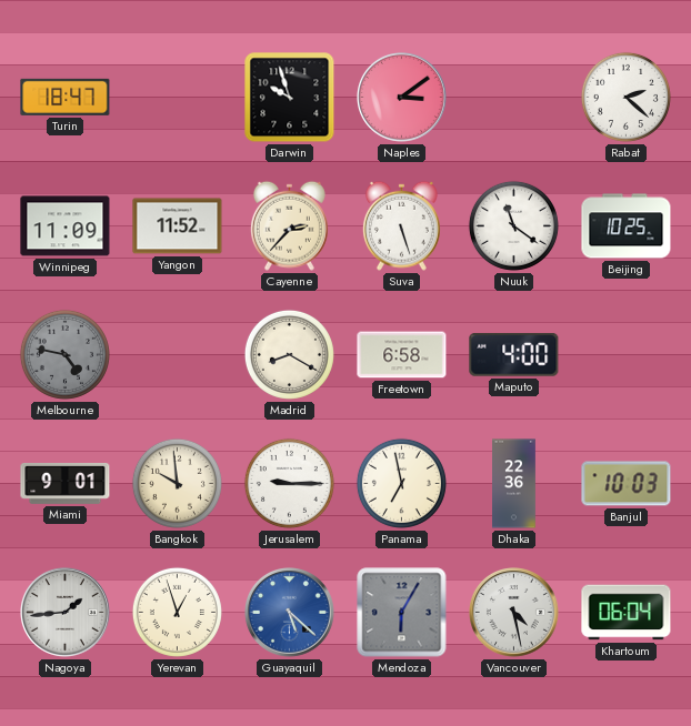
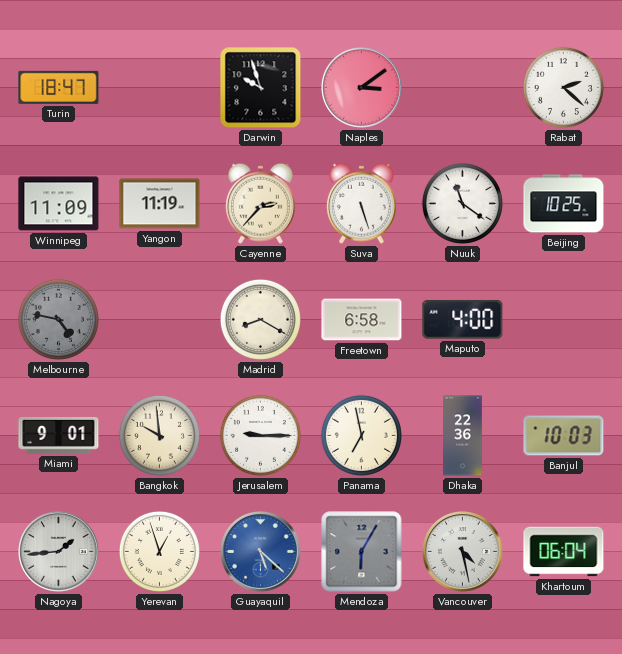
Yangon: 11:52 -> 11:19 (160, 204)
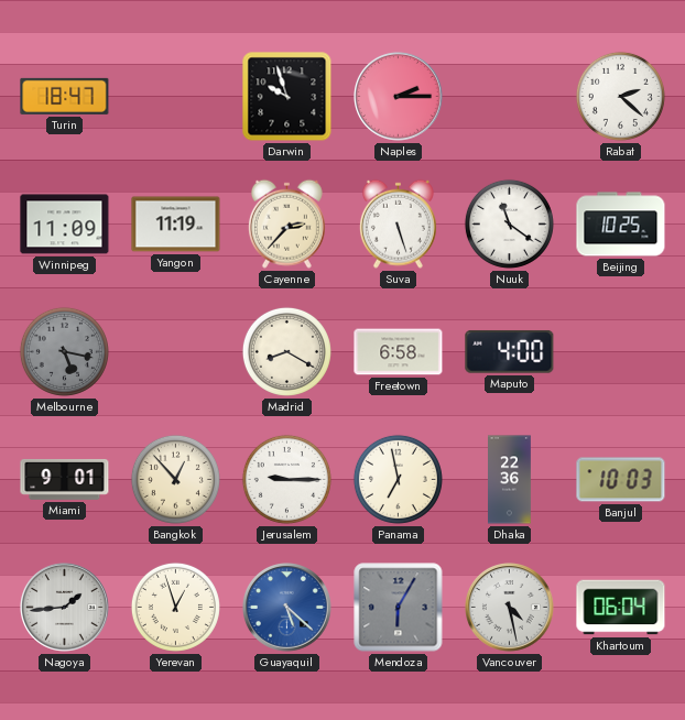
Naples: 3:09 -> 2:15 (399, 97)
Melbourne: 4:47 -> 5:17 (64, 351)
Bangkok: 9:59 -> 12:53 (175, 479)
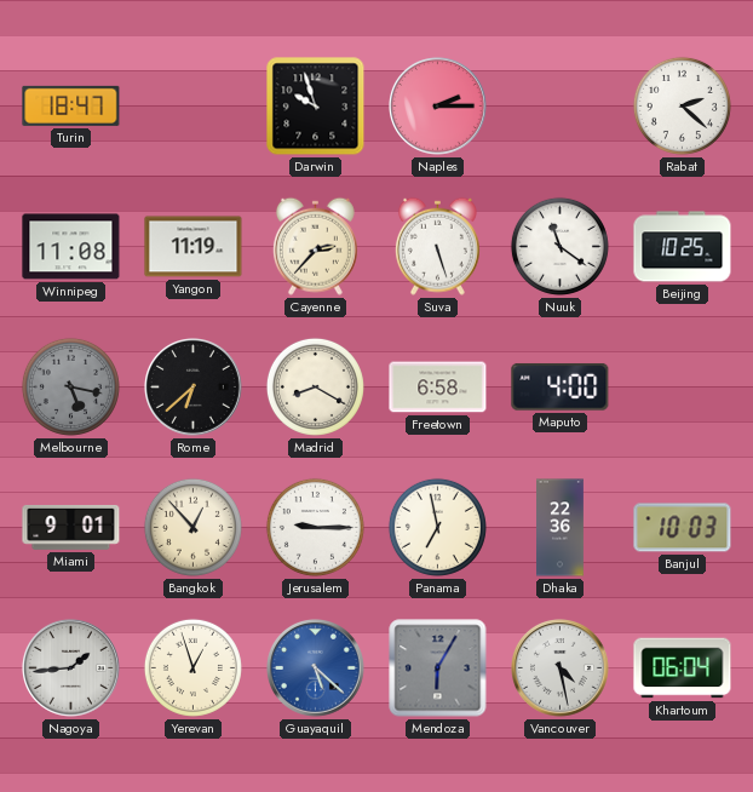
Winnipeg: 11:09 -> 11:08 (71, 247)
Rome: none -> 6:38 (194, 388)
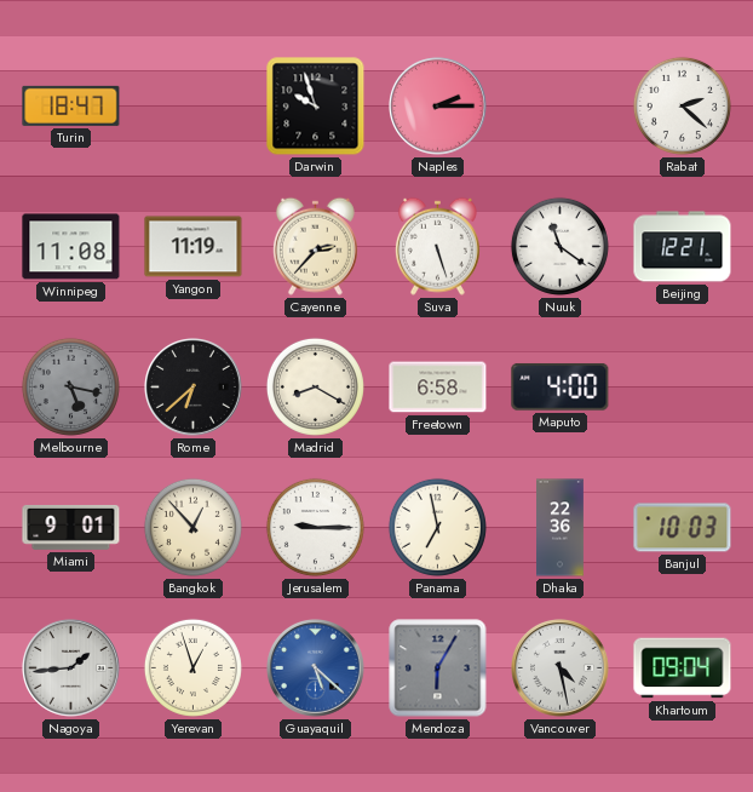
Beijing: 10:25 -> 12:21 (683, 247)
Khartoum: 06:04 -> 09:04 (683, 668)
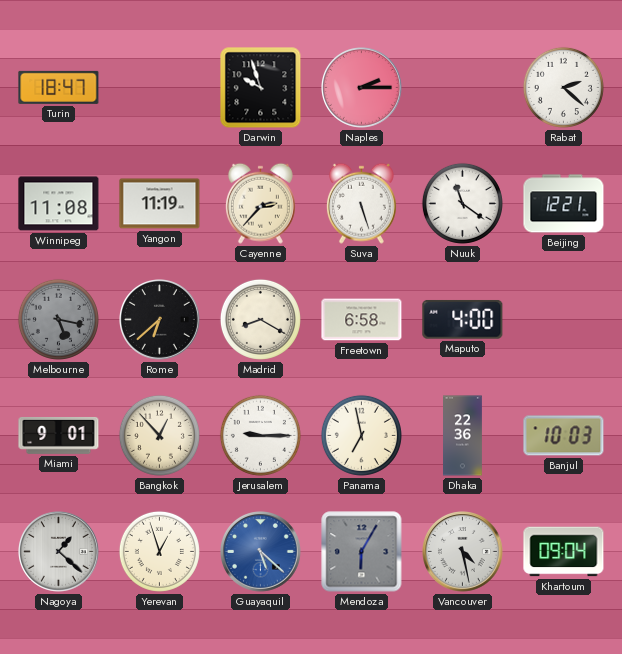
Nagoya: 1:44 -> 1:22 (59, 552)
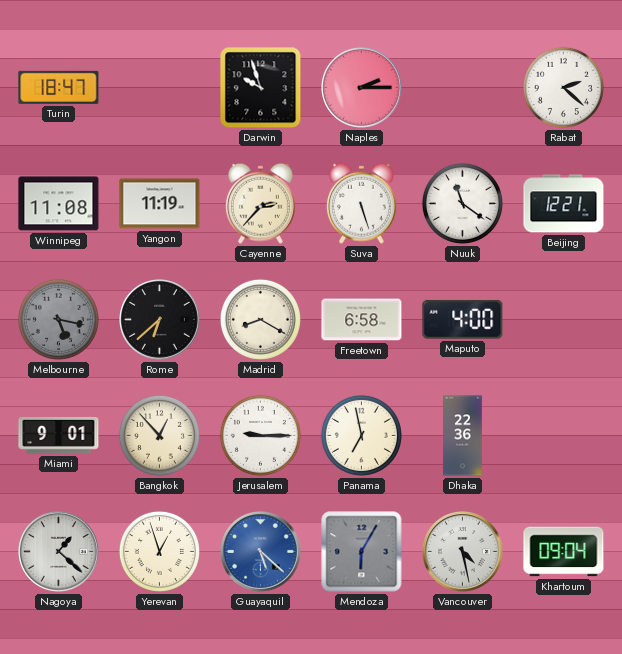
Banjul: 10:03 -> none (564, 436)
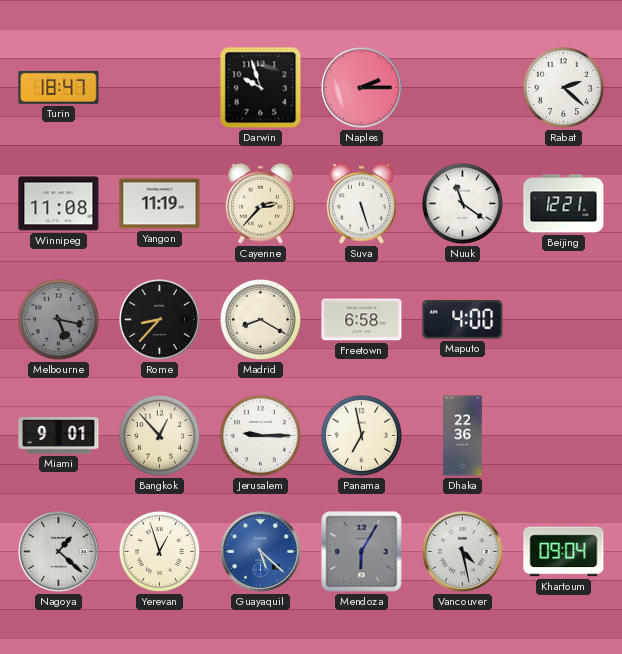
Rome: 6:38 -> 8:37 (160, 320)
